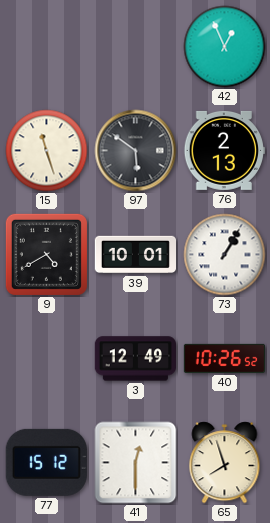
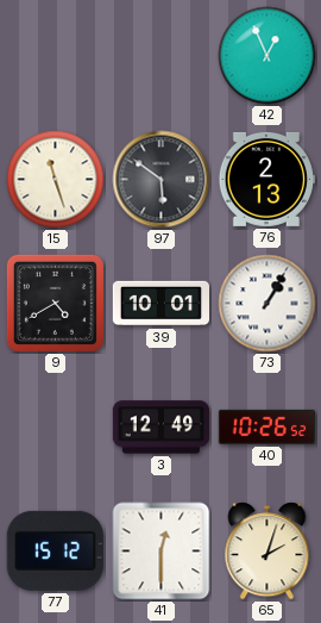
65: 7:57 -> 2:03 (267, 552)
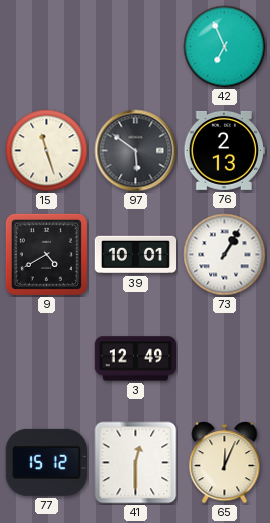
42: 12:56 -> 6:56 (225, 47)
40: 10:26 -> none (266, 426)
65: 2:03 -> 12:04 (225, 463)
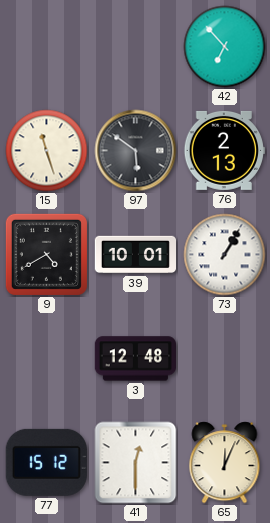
42: 6:56 -> 6:53 (225, 47)
3: 12:49 -> 12:48 (135, 359)
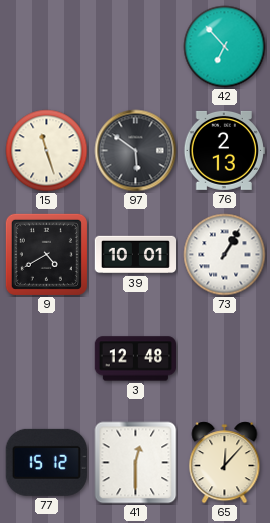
65: 12:04 -> 12:07 (225, 463)
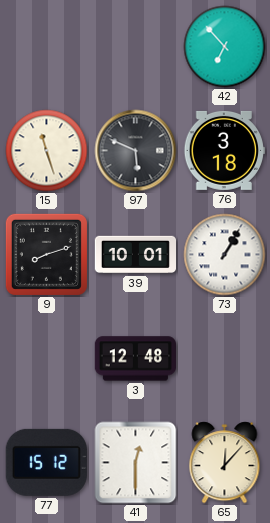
97: 5:51 -> 5:49 (136, 151)
76: 2:13 -> 3:18 (224, 150)
9: 4:40 -> 8:12 (46, 254)
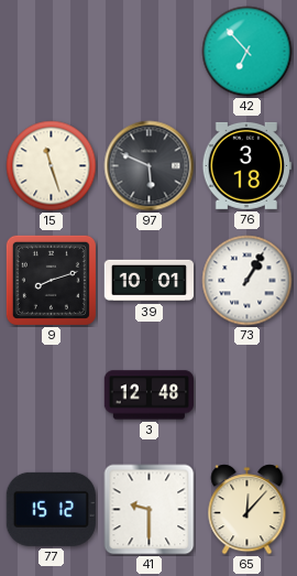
41: 12:30 -> 9:30 (150, 510)
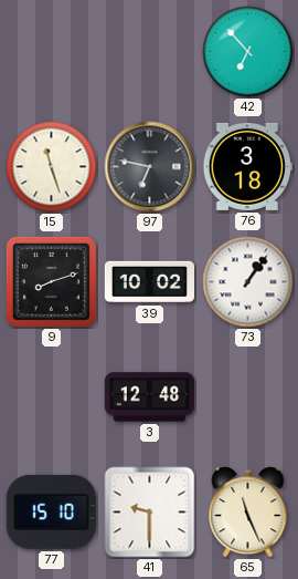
97: 5:49 -> 6:47 (150, 167)
39: 10:01 -> 10:02 (149, 282)
73: 1:05 -> 1:06 (248, 282)
77: 15:12 -> 15:10 (51, 511)
65: 12:07 -> 11:26 (248, 513)
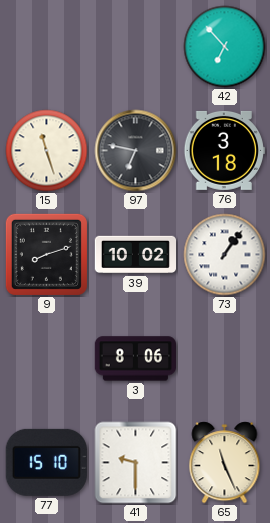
3: 12:48 -> 8:06 (135, 359)
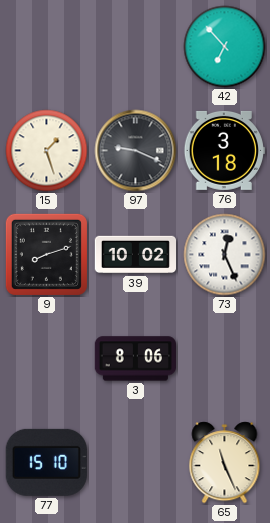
15: 11:27 -> 1:27 (47, 151)
97: 6:47 -> 9:19 (136, 151)
73: 1:06 -> 12:26 (225, 255)
41: 9:30 -> none (136, 463)
